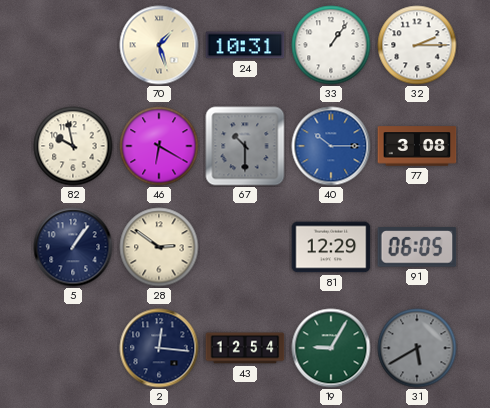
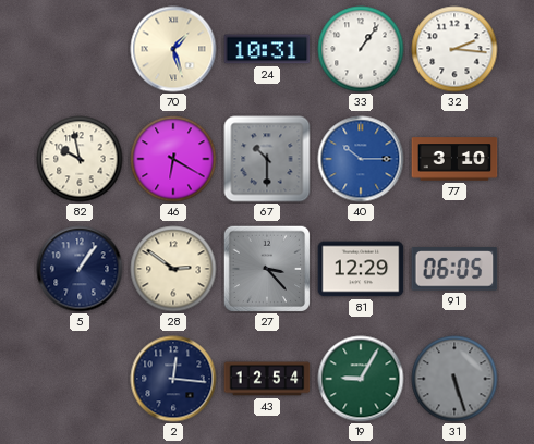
32: 2:15 -> 2:16 (454, 49)
77: 3:08 -> 3:10 (454, 159)
27: none -> 3:23 (266, 268)
31: 5:40 -> 5:27 (454, 379)
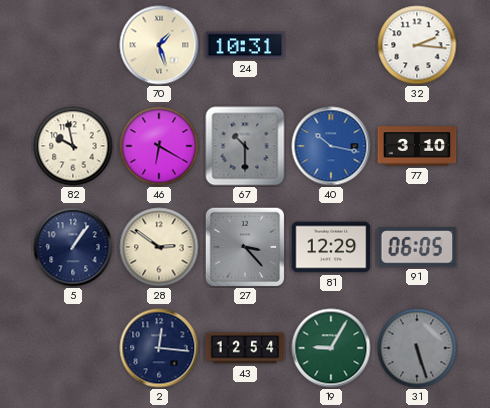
33: 1:06 -> none (361, 49)
40: 10:15 -> 10:17 (331, 146)
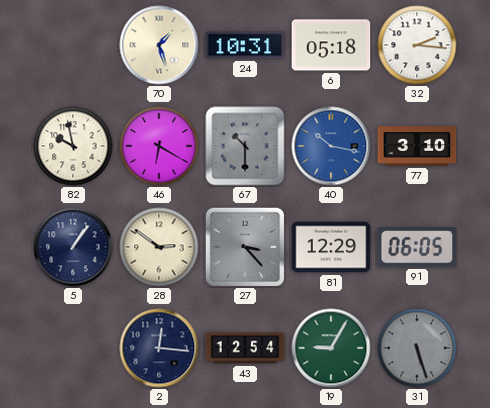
6: none -> 05:18 (331, 45)
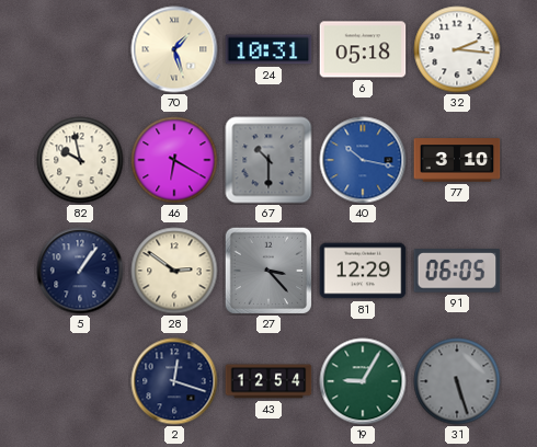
2: 12:16 -> 12:18 (174, 381)
